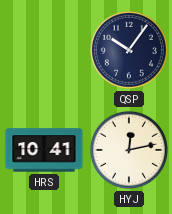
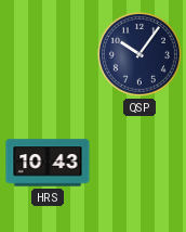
HRS: 10:41 -> 10:43 (48, 163)
HYJ: 12:13 -> none (129, 150)
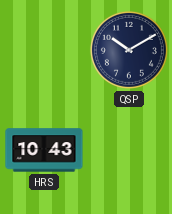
QSP: 10:06 -> 10:10 (129, 50)
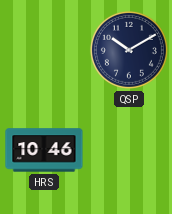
HRS: 10:43 -> 10:46 (44, 150)
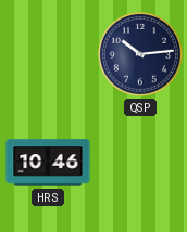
QSP: 10:10 -> 10:14 (140, 54)
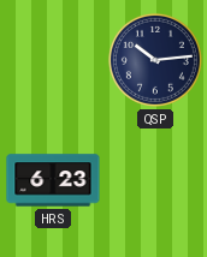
HRS: 10:46 -> 6:23 (53, 180)
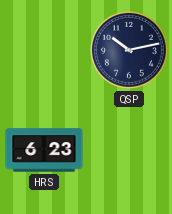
QSP: 10:14 -> 10:13 (129, 50)
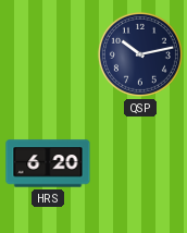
HRS: 6:23 -> 6:20 (48, 163)
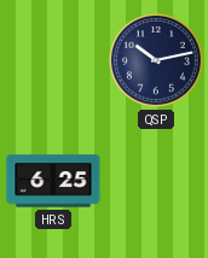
HRS: 6:20 -> 6:25 (53, 181)
